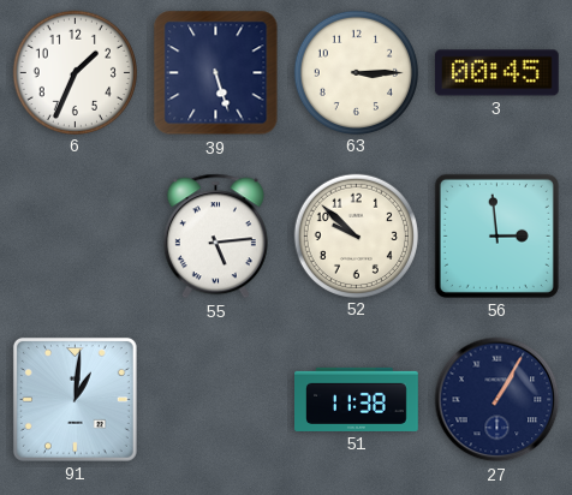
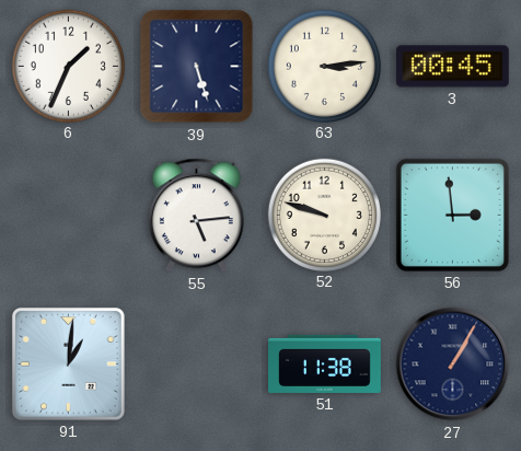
63: 3:15 -> 3:14 (324, 66)
52: 9:52 -> 9:48 (324, 215)
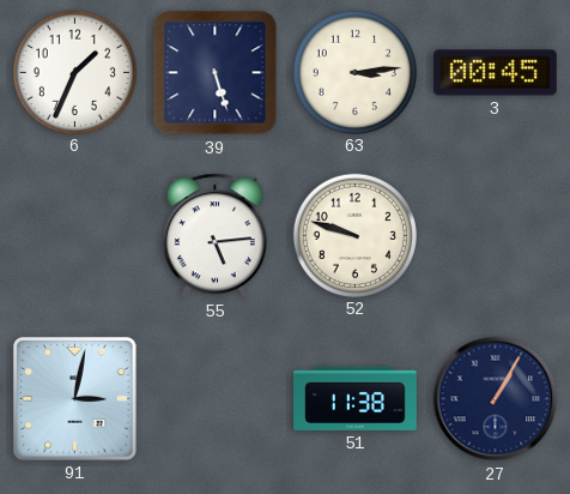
56: 2:59 -> none (452, 215)
91: 1:01 -> 3:02 (74, 398)
